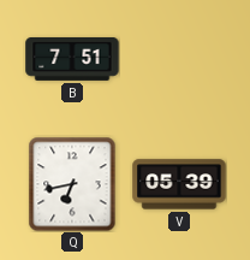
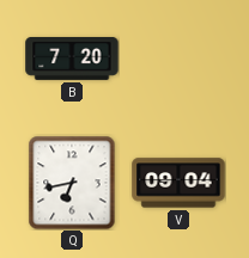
B: 7:51 -> 7:20 (72, 60)
V: 05:39 -> 09:04 (178, 183)
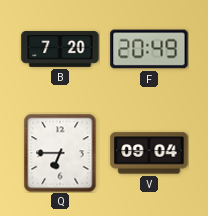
F: none -> 20:49 (149, 49)
Q: 6:43 -> 6:45 (60, 153)
